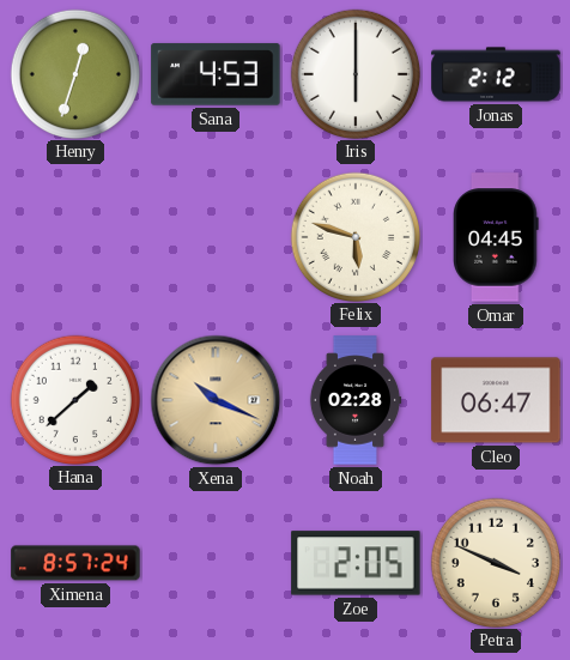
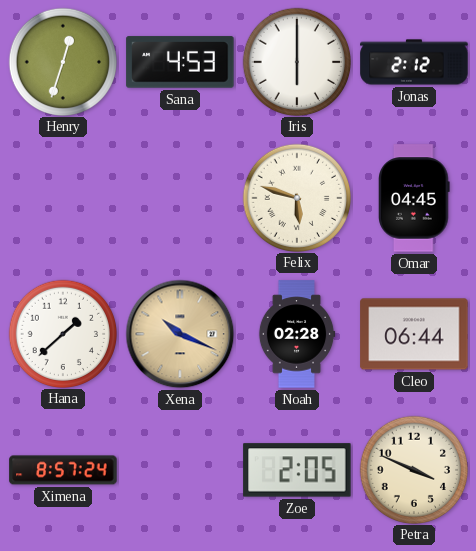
Cleo: 06:47 -> 06:44 (414, 334)
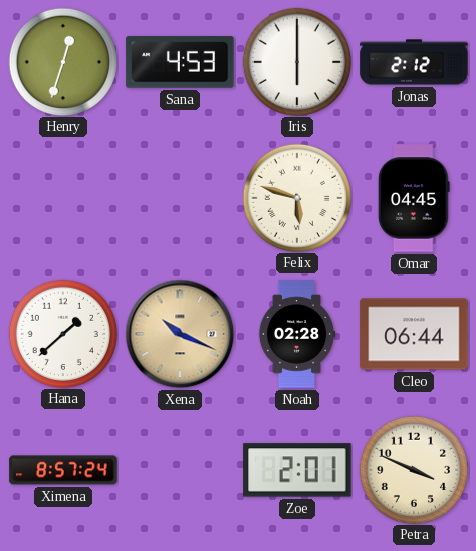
Zoe: 2:05 -> 2:01 (297, 470)
